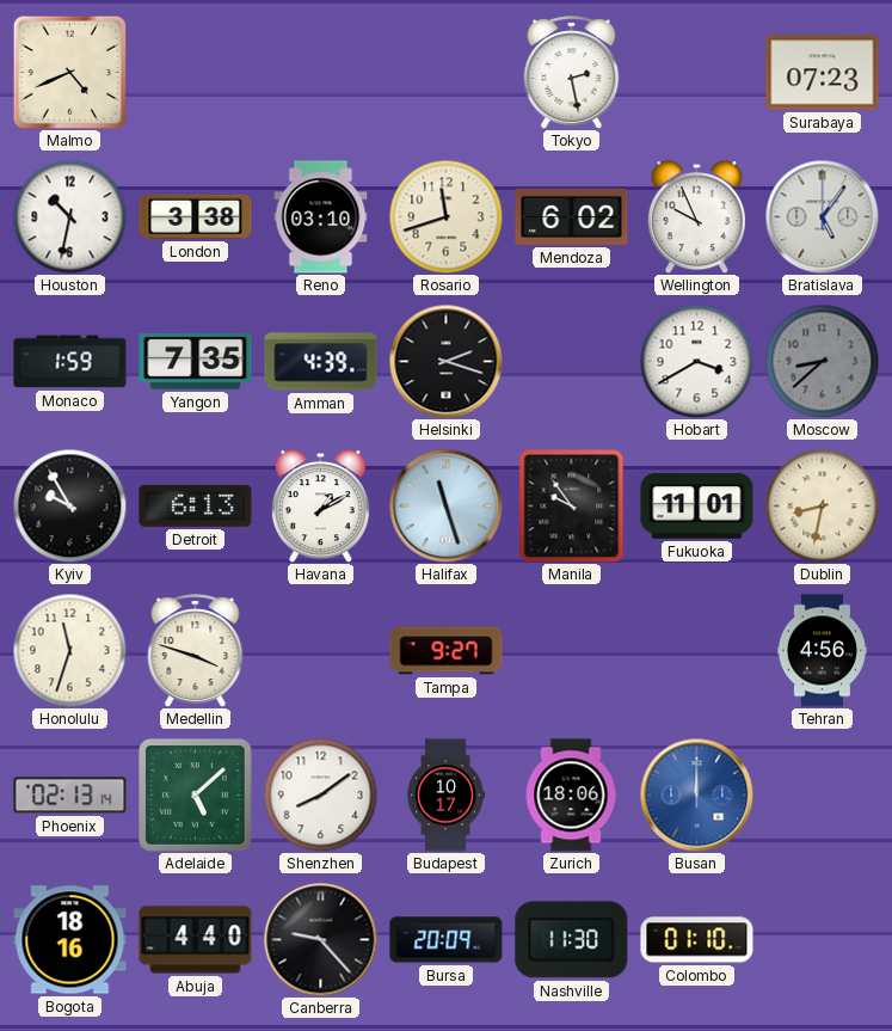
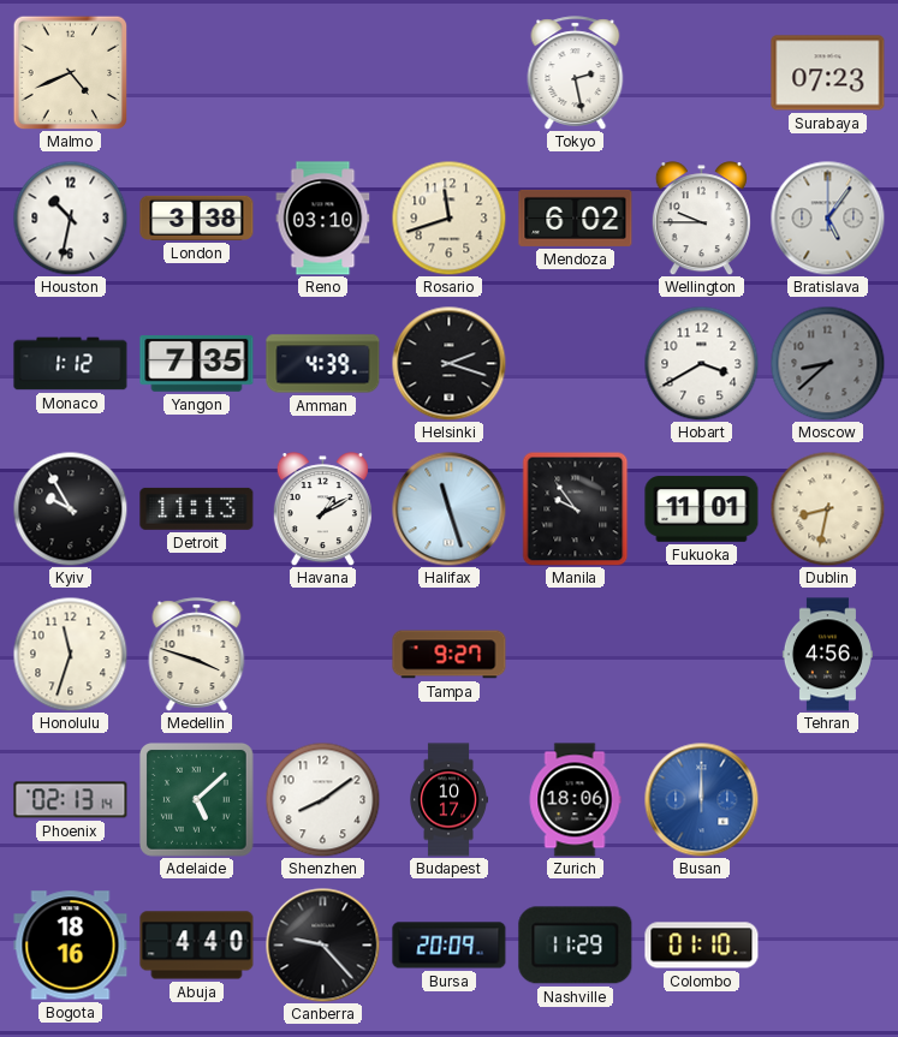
Wellington: 9:56 -> 9:45 (701, 219)
Monaco: 1:59 -> 1:12 (71, 364)
Detroit: 6:13 -> 11:13 (197, 508)
Nashville: 11:30 -> 11:29 (576, 946)
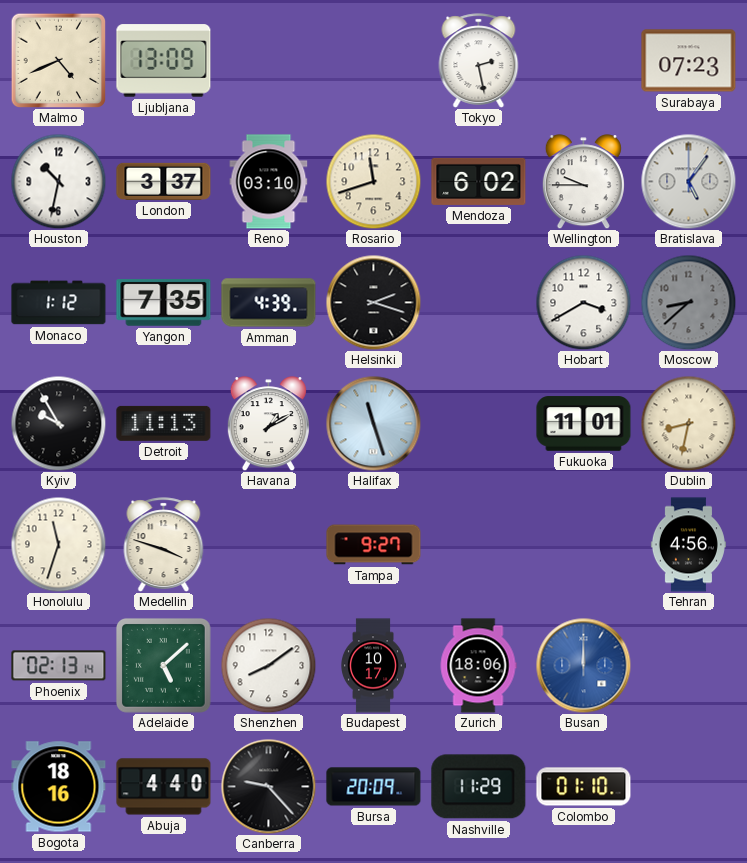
Ljubljana: none -> 13:09 (164, 61)
London: 3:38 -> 3:37 (164, 181)
Manila: 9:54 -> none (576, 508)
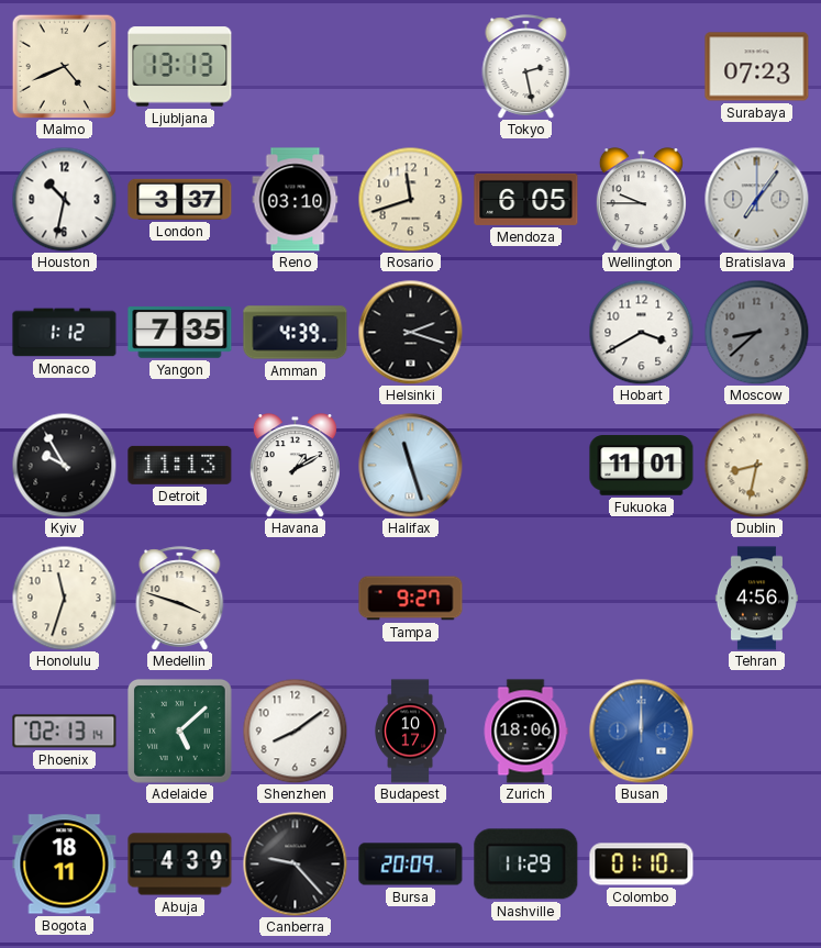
Ljubljana: 13:09 -> 13:13 (180, 67)
Mendoza: 6:02 -> 6:05 (526, 199)
Bratislava: 5:06 -> 7:06 (756, 199)
Bogota: 18:16 -> 18:11 (65, 865)
Abuja: 4:40 -> 4:39 (180, 865)
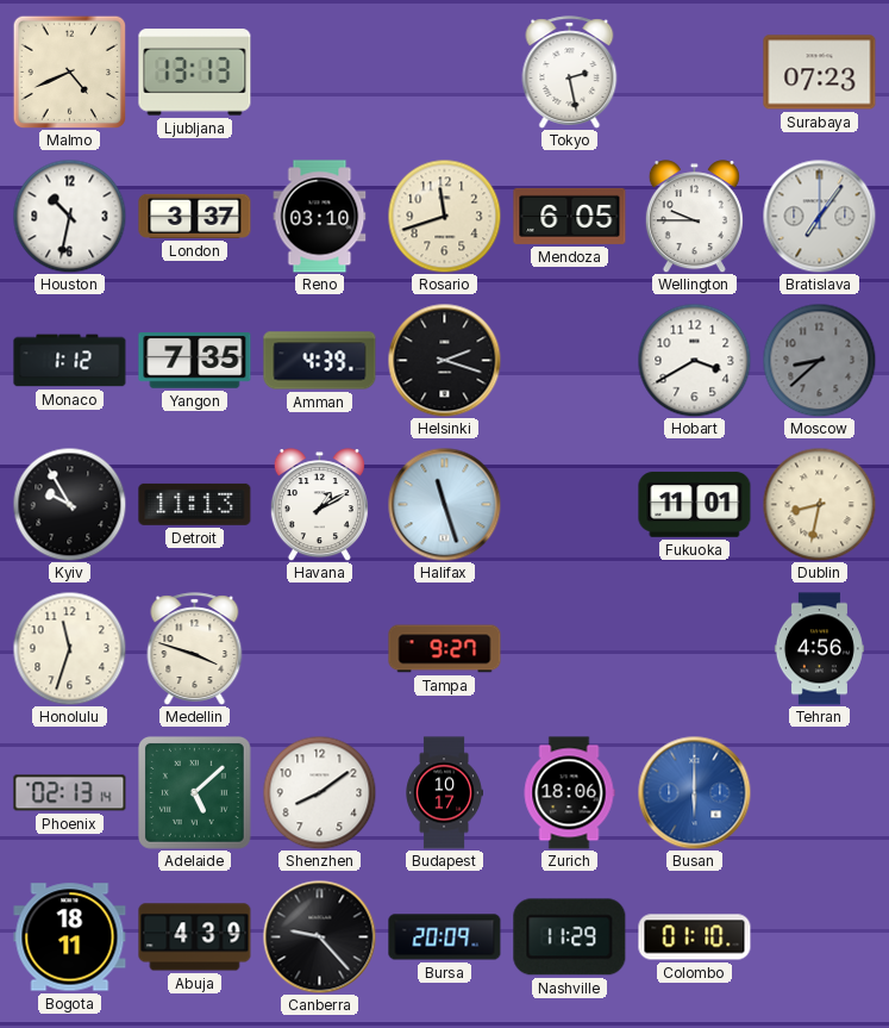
Busan: 12:00 -> 6:00 (694, 792)
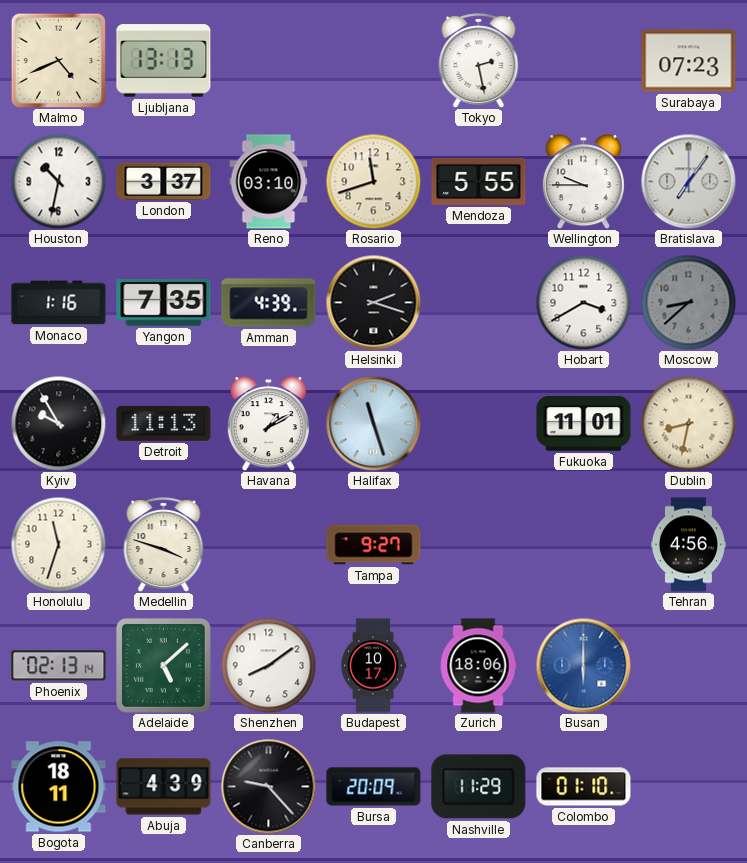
Mendoza: 6:05 -> 5:55 (479, 181)
Monaco: 1:12 -> 1:16 (59, 303)
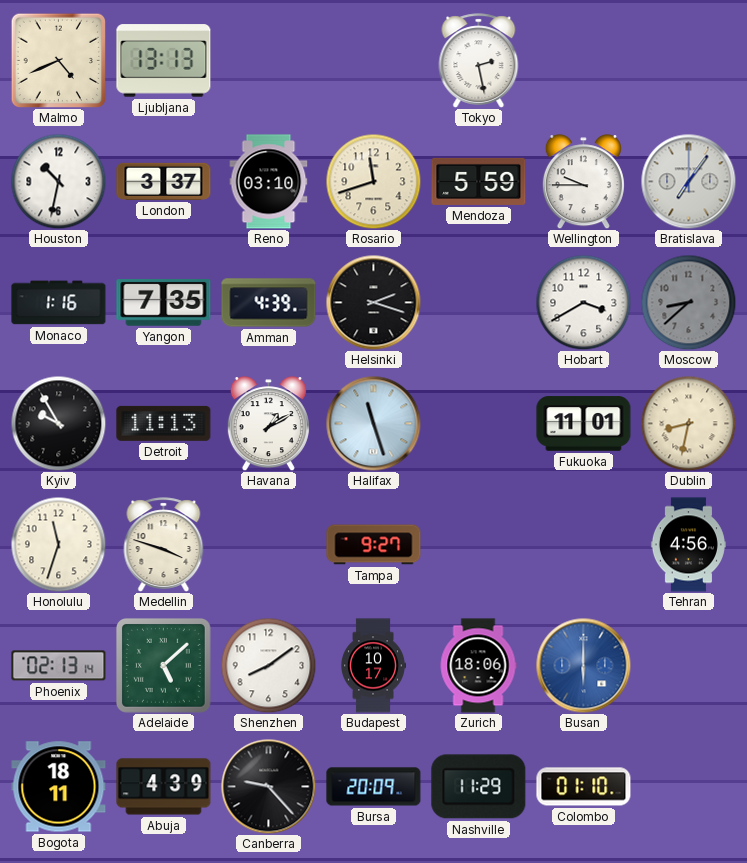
Surabaya: 07:23 -> none (689, 61)
Mendoza: 5:55 -> 5:59 (479, 181)
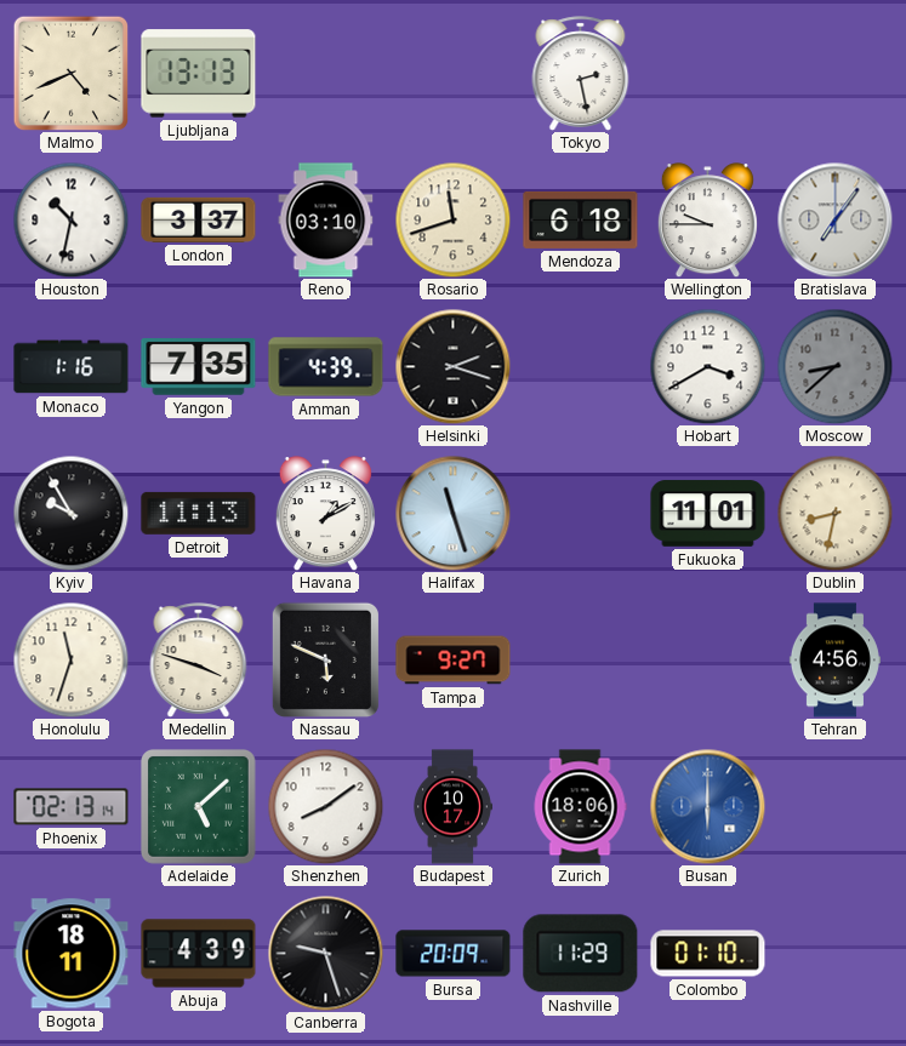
Mendoza: 5:59 -> 6:18 (581, 219)
Nassau: none -> 5:49 (325, 659)
Canberra: 9:23 -> 9:27 (325, 953)
